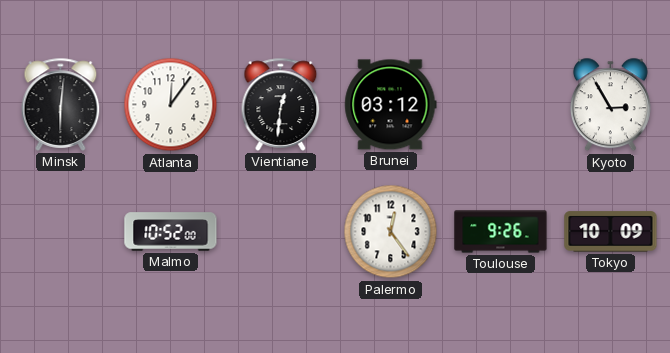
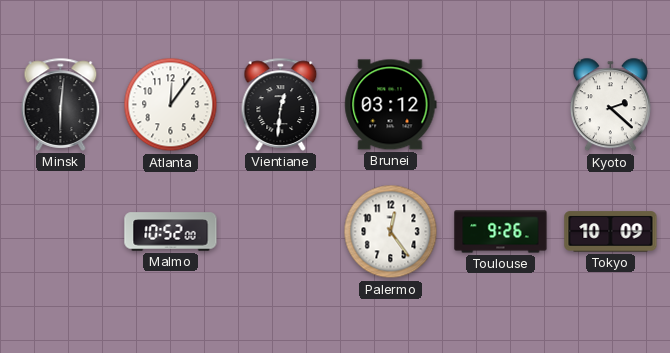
Kyoto: 2:55 -> 2:22 (610, 105)
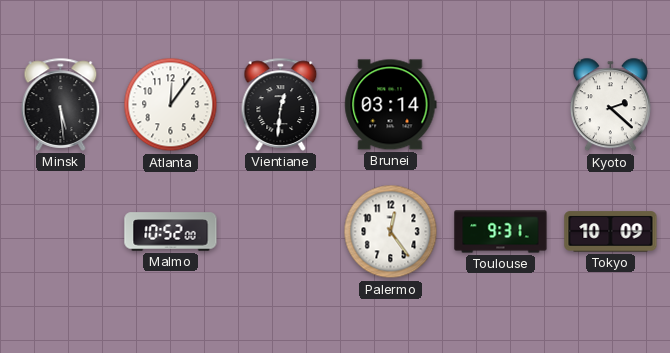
Minsk: 6:01 -> 5:29 (61, 104)
Brunei: 03:12 -> 03:14 (391, 105)
Toulouse: 9:26 -> 9:31 (501, 232)
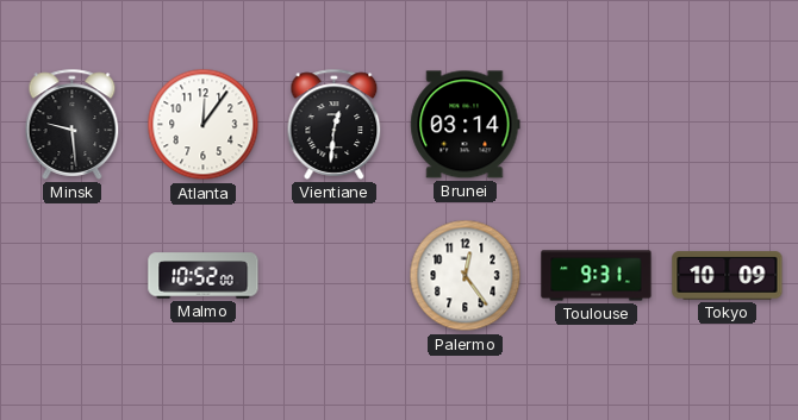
Minsk: 5:29 -> 9:29 (73, 124)
Kyoto: 2:22 -> none (610, 105)
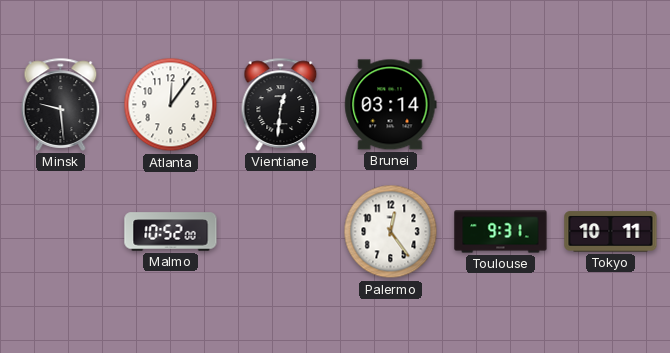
Tokyo: 10:09 -> 10:11 (611, 232)
